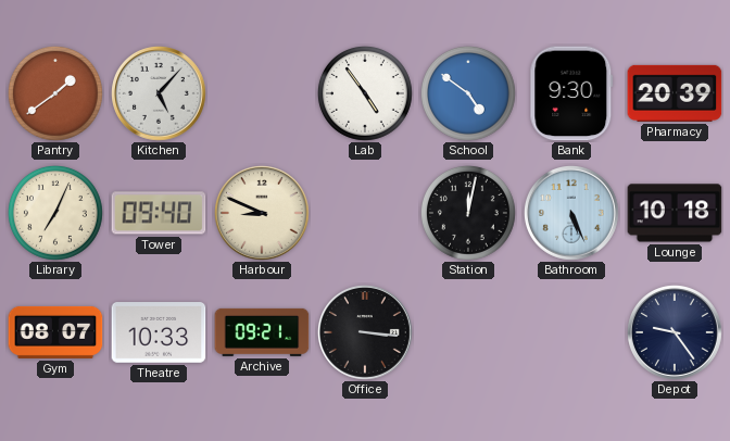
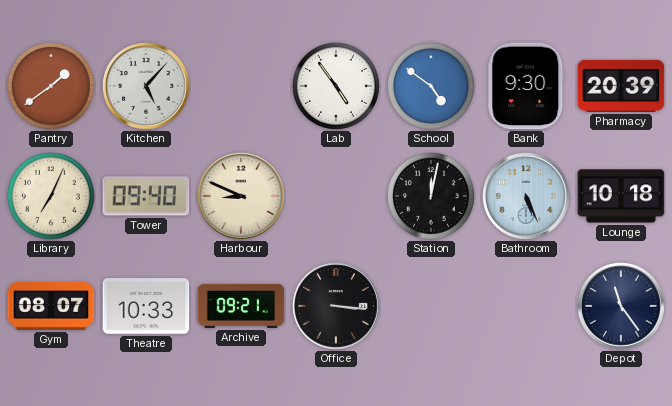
Depot: 9:24 -> 11:24 (622, 307)
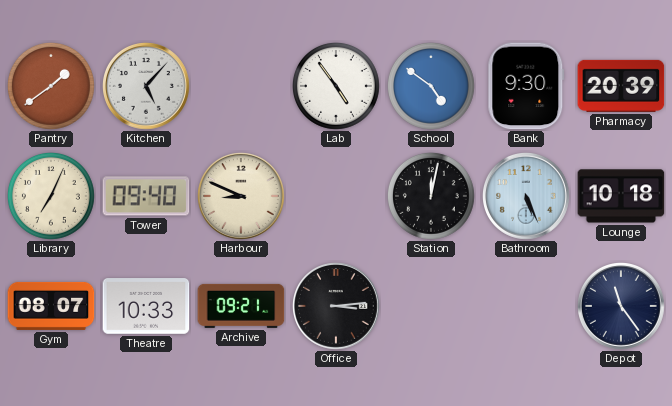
Office: 3:16 -> 3:14 (337, 307)
